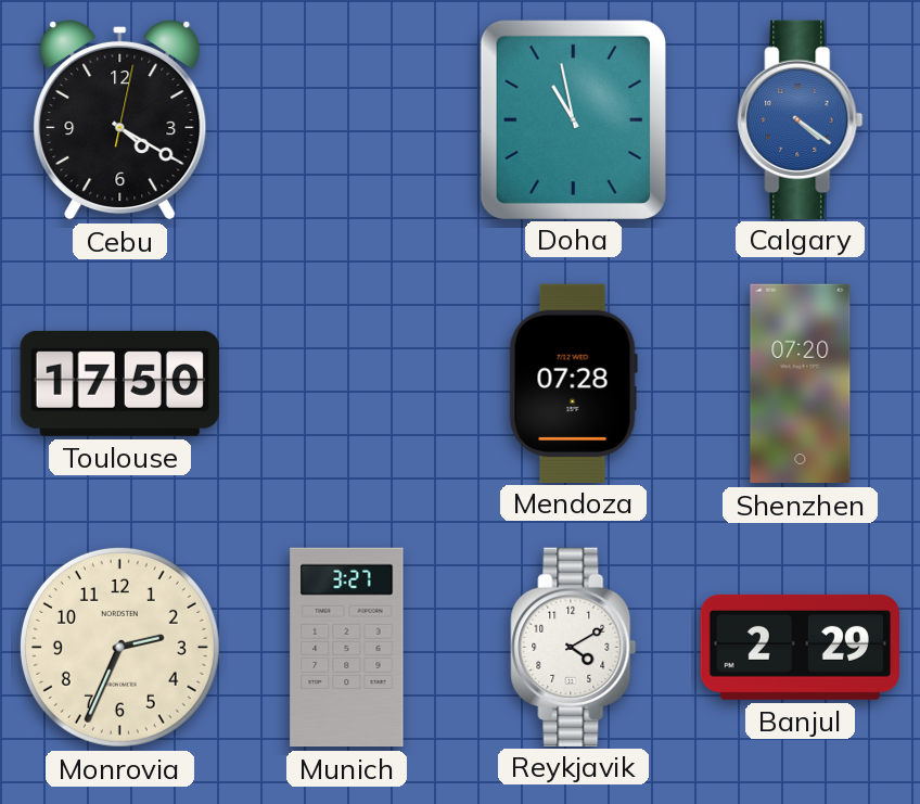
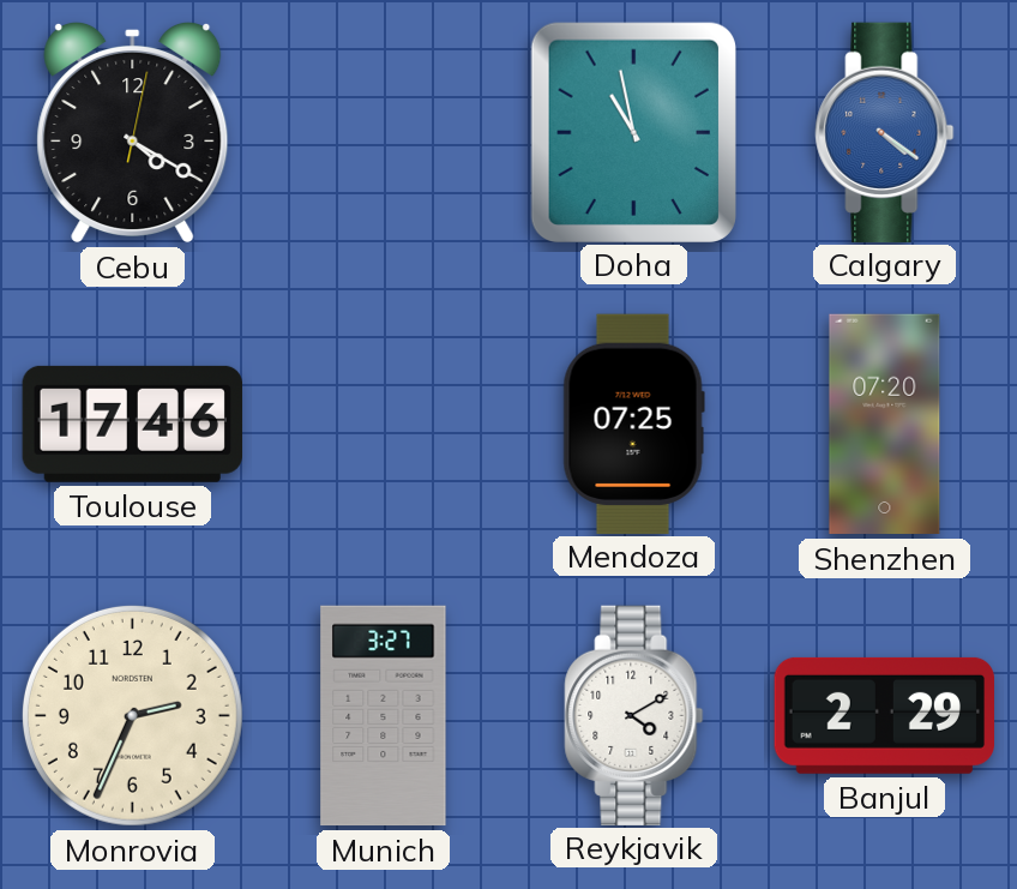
Toulouse: 17:50 -> 17:46 (132, 424)
Mendoza: 07:28 -> 07:25 (633, 424)
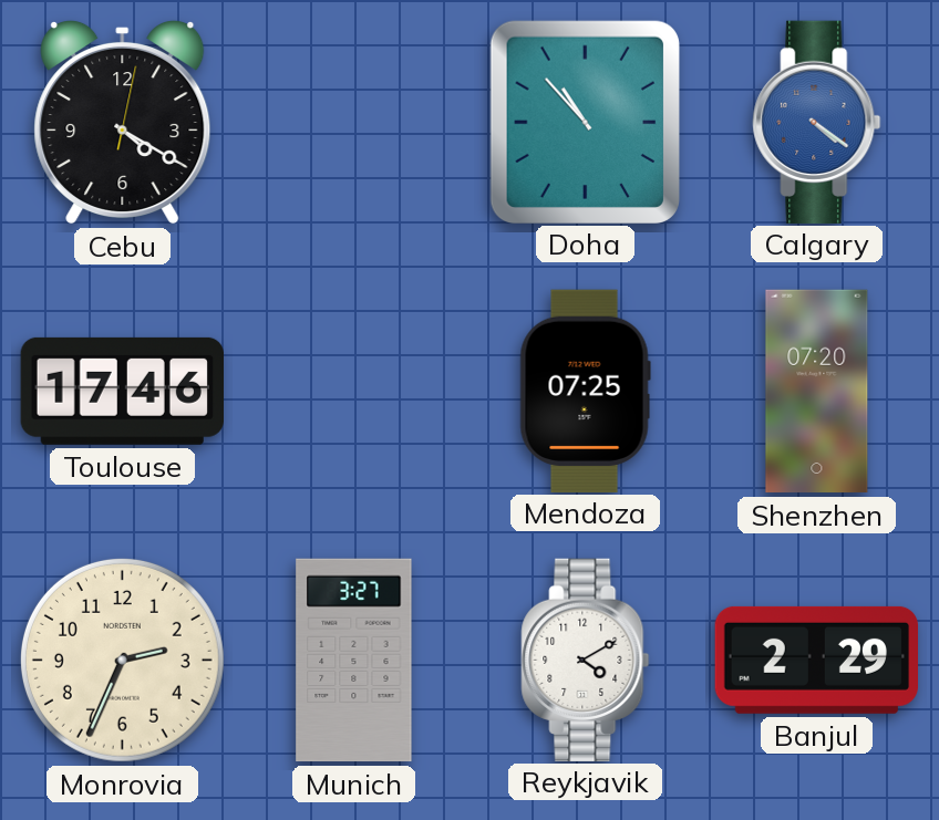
Doha: 10:58 -> 10:53 (585, 122)
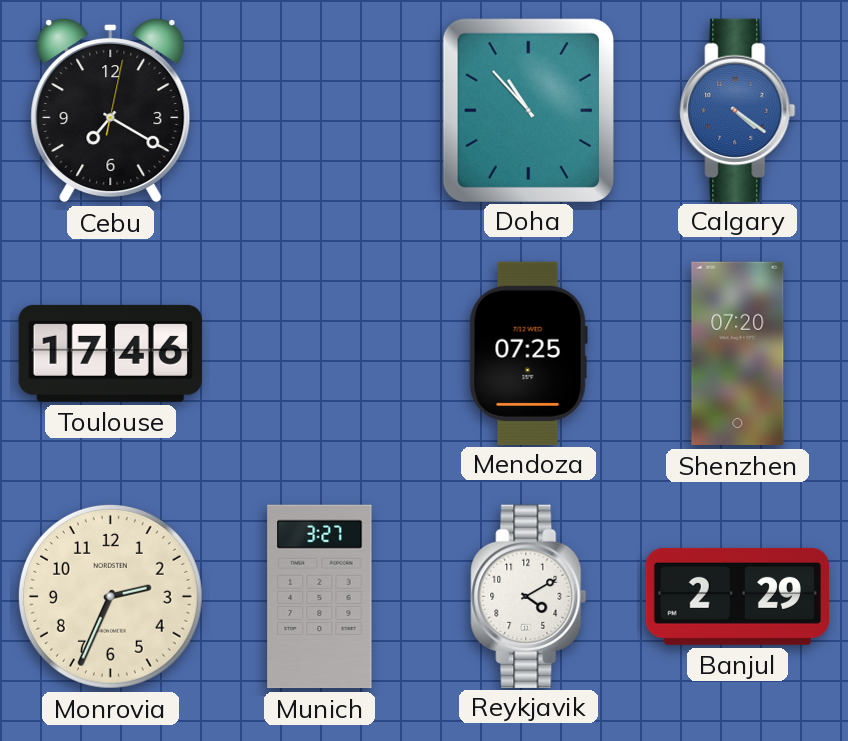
Cebu: 4:20 -> 7:20 (111, 110)
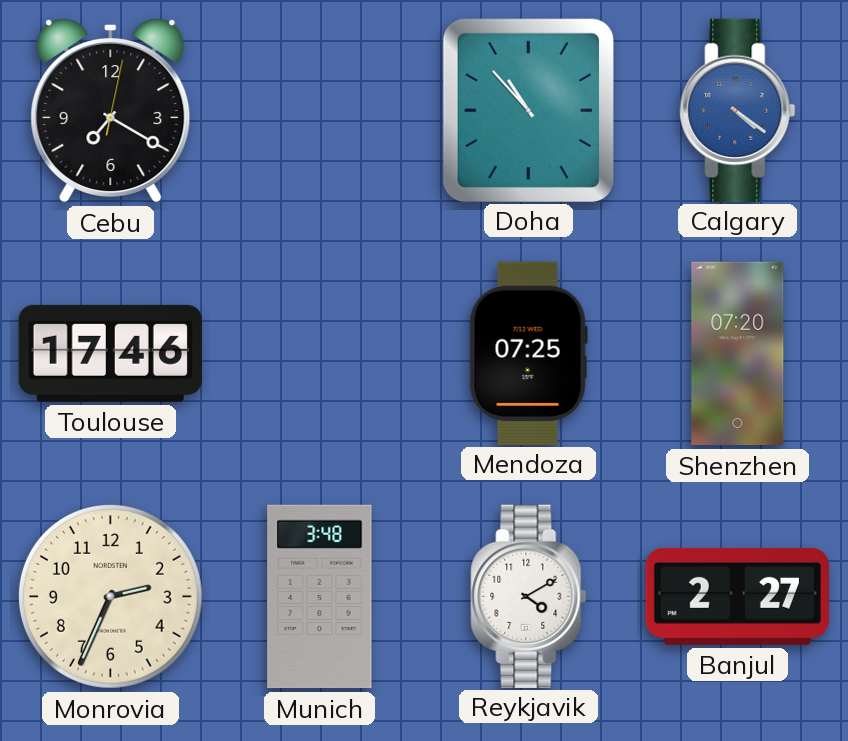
Munich: 3:27 -> 3:48 (320, 597)
Banjul: 2:29 -> 2:27 (737, 596)
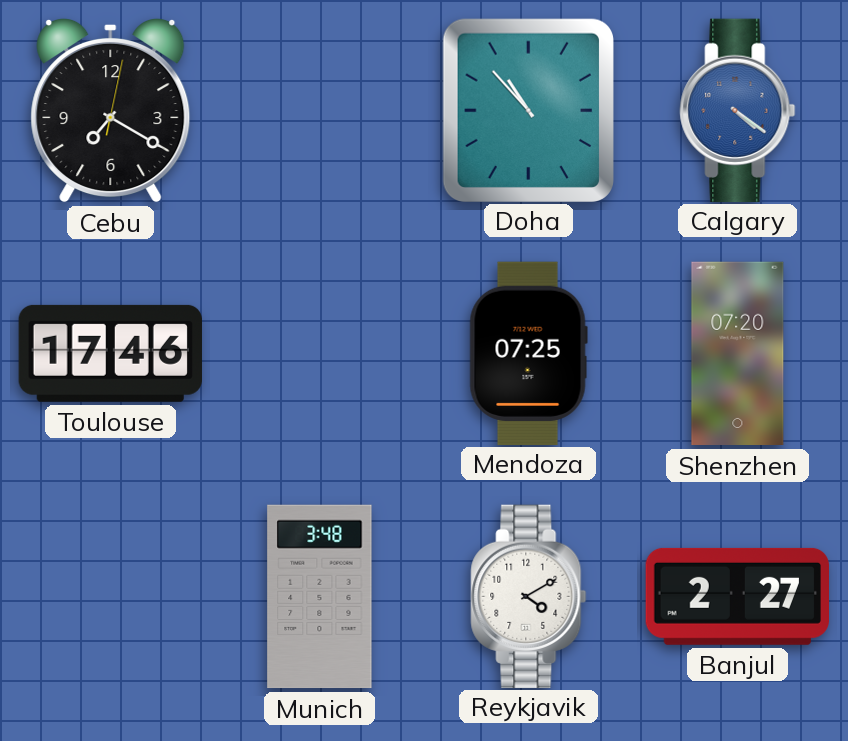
Monrovia: 2:34 -> none (110, 596)
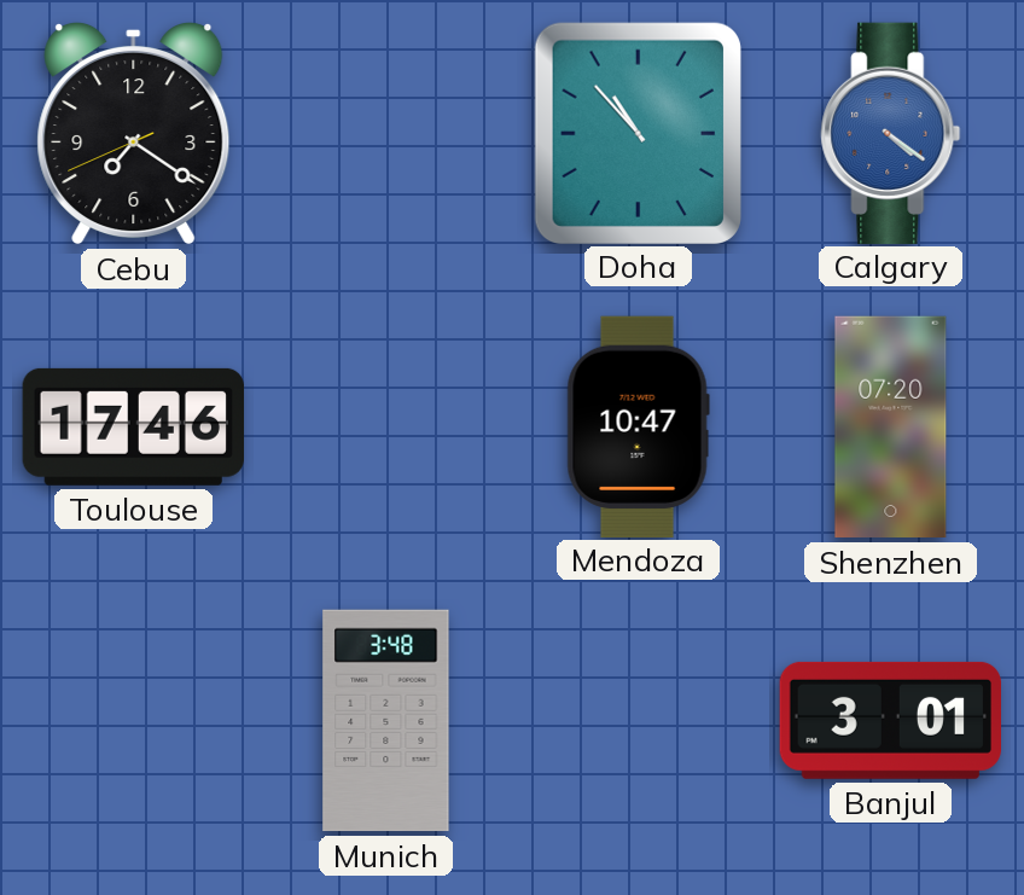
Cebu: 7:20:02 -> 7:20:41 (134, 133)
Mendoza: 07:25 -> 10:47 (638, 426)
Reykjavik: 4:10 -> none (529, 596)
Banjul: 2:27 -> 3:01 (890, 720)
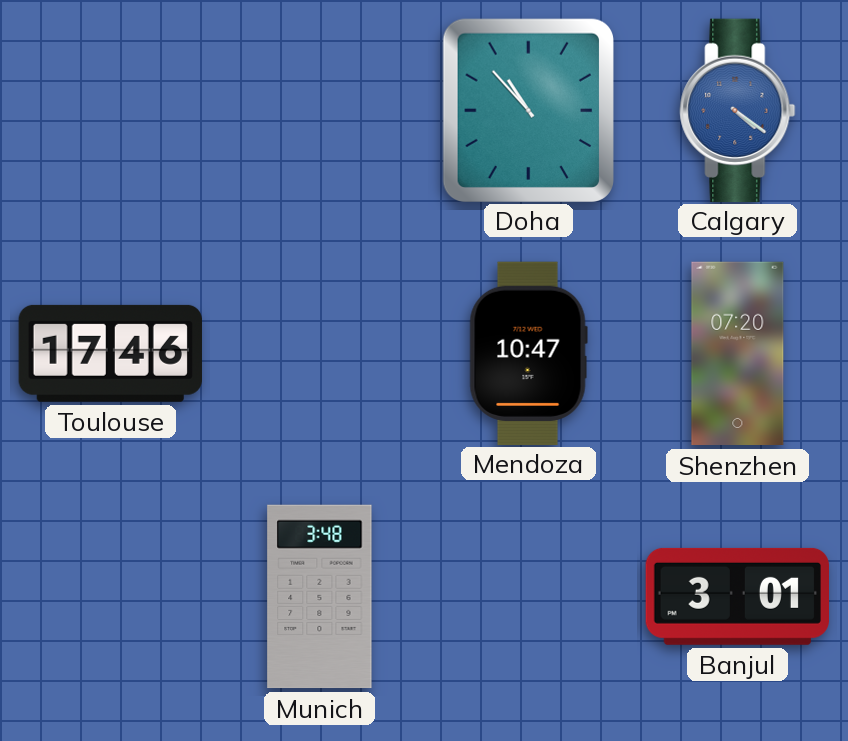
Cebu: 7:20 -> none (134, 133)
